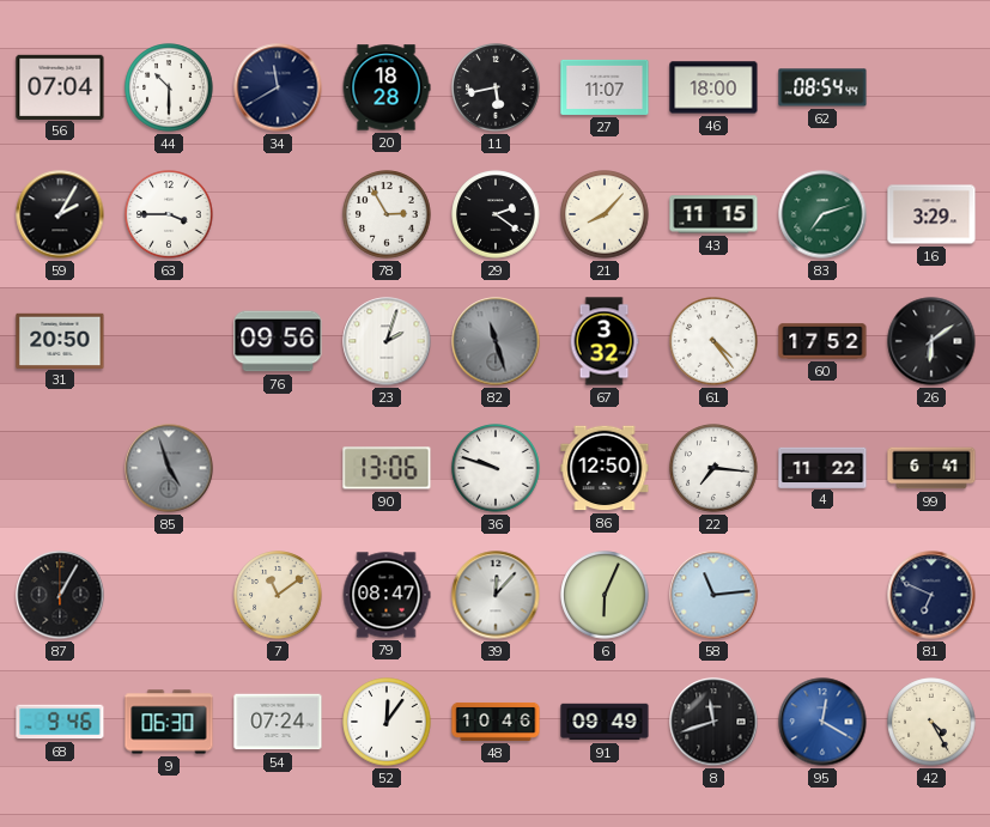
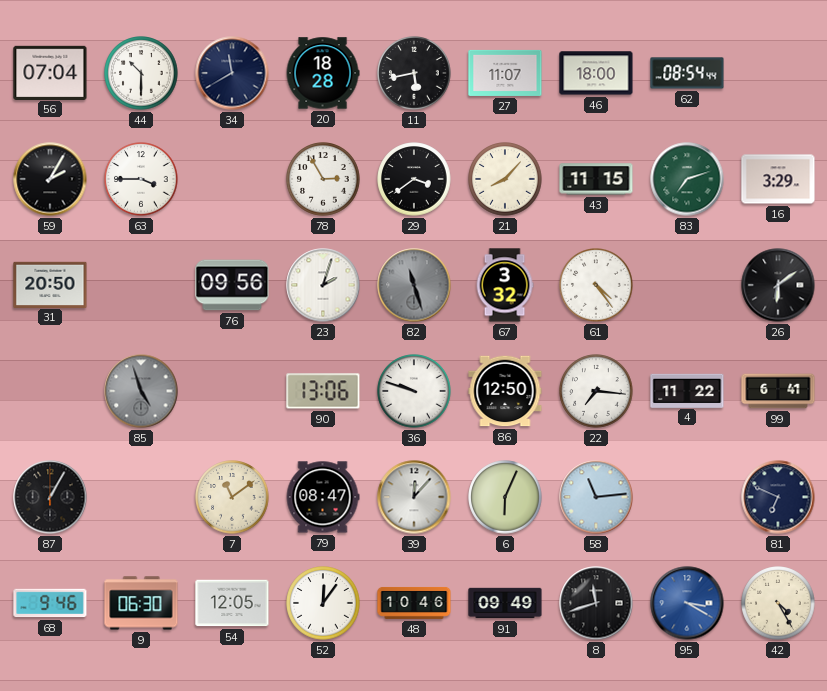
29: 2:21 -> 3:39 (414, 179)
60: 17:52 -> none (822, 341)
54: 07:24 -> 12:05 (232, 603)
95: 12:20 -> 3:20 (687, 603)
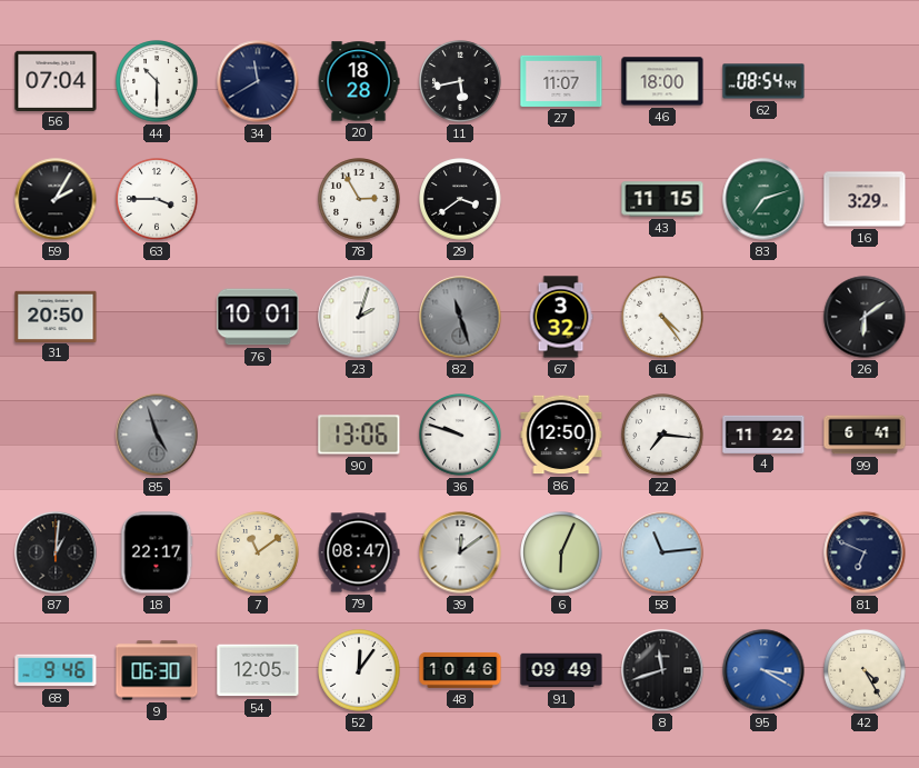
21: 8:07 -> none (505, 179)
76: 09:56 -> 10:01 (258, 317)
87: 1:05 -> 1:01 (56, 552)
18: none -> 22:17 (157, 552)
39: 12:07 -> 12:09 (460, 552)
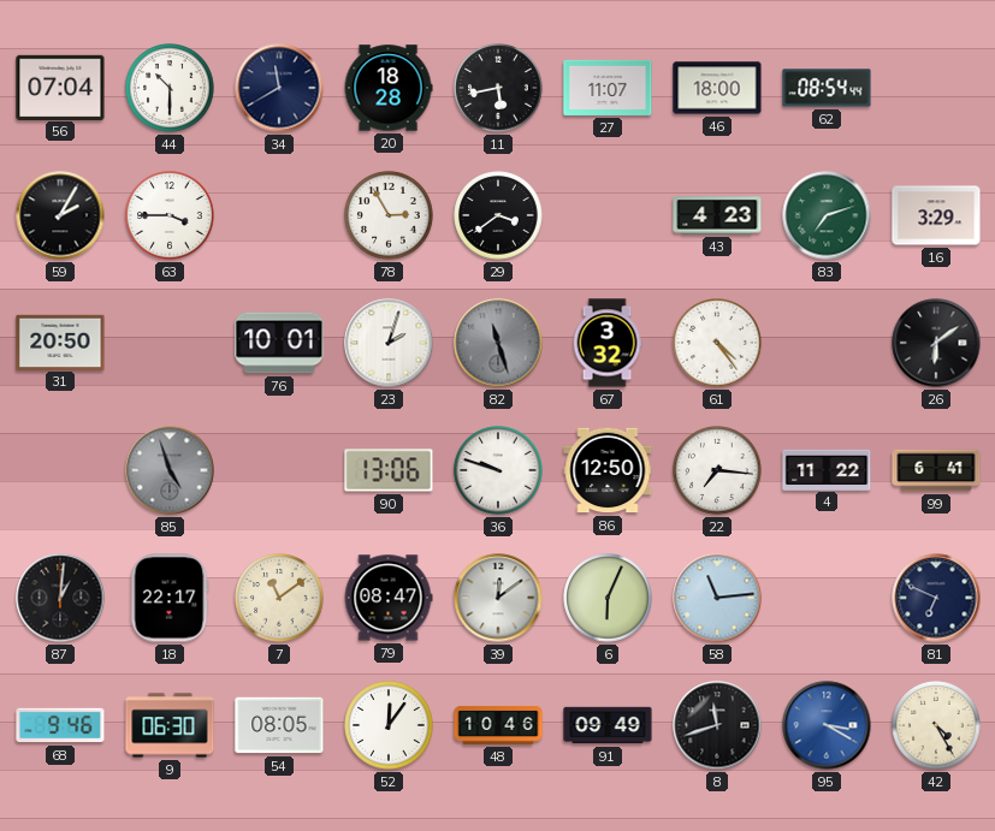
43: 11:15 -> 4:23 (717, 215)
54: 12:05 -> 08:05 (279, 725)
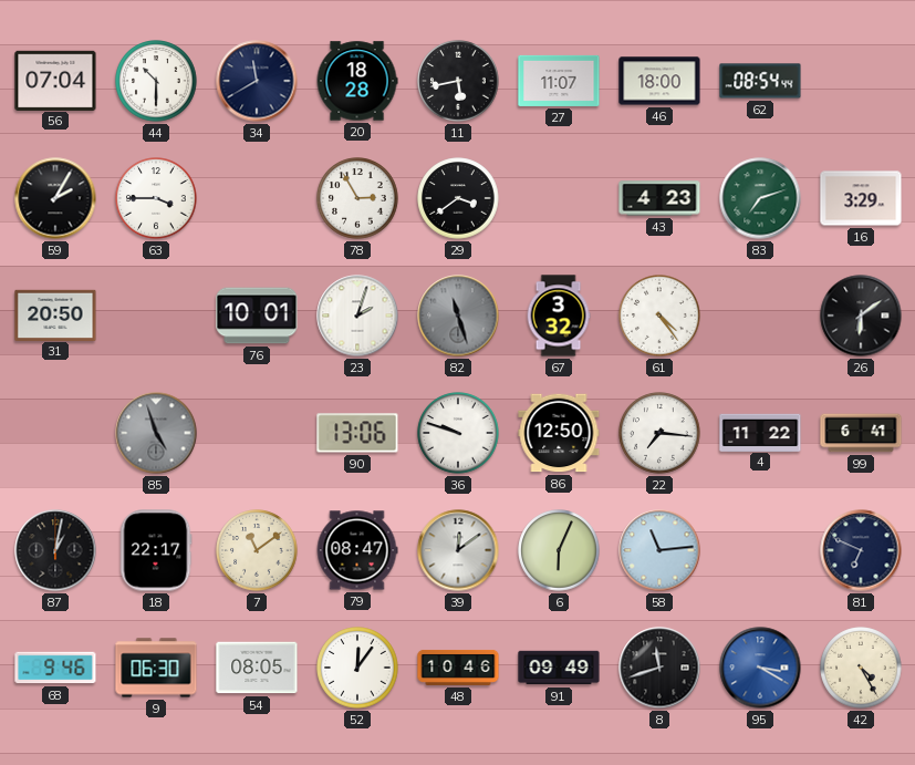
87: 1:01 -> 1:02 (55, 550)
